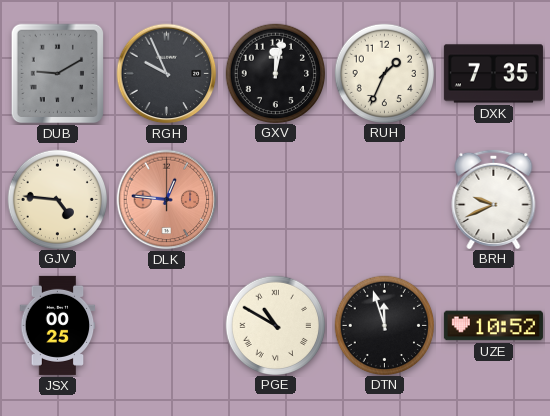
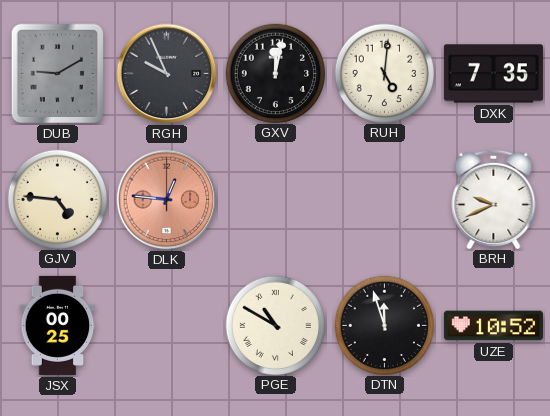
RUH: 1:34 -> 5:01 (384, 73)
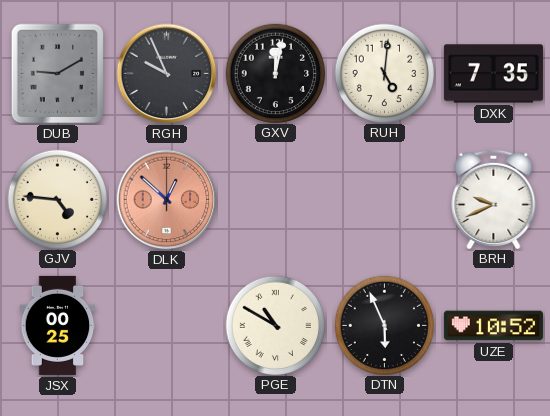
DLK: 12:46 -> 12:52 (167, 200)
DTN: 11:57 -> 5:56 (384, 325)
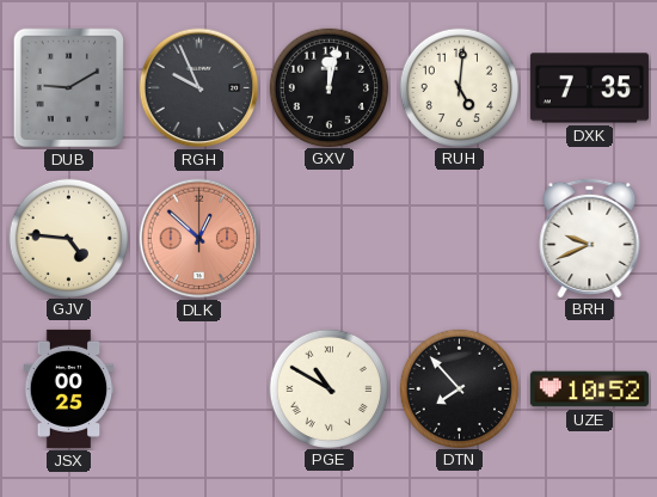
DTN: 5:56 -> 7:53 (459, 388)
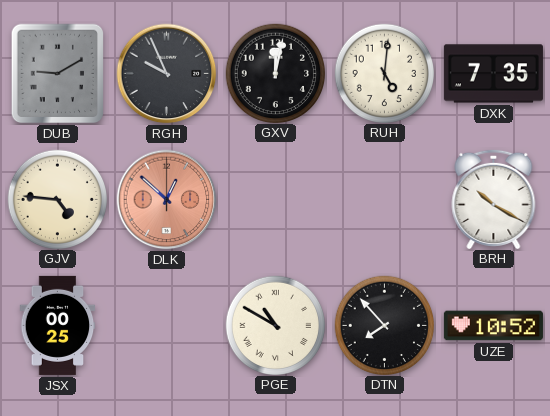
BRH: 9:41 -> 10:20 (494, 198)
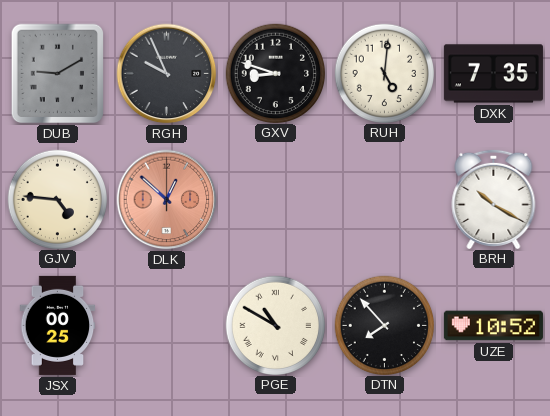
GXV: 12:02 -> 8:48 (275, 73)
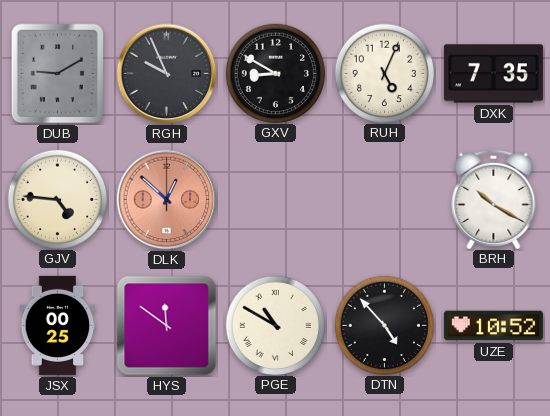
GXV: 8:48 -> 8:50 (275, 73)
RUH: 5:01 -> 5:04 (384, 73)
HYS: none -> 11:51 (167, 326)
DTN: 7:53 -> 4:53 (384, 325)
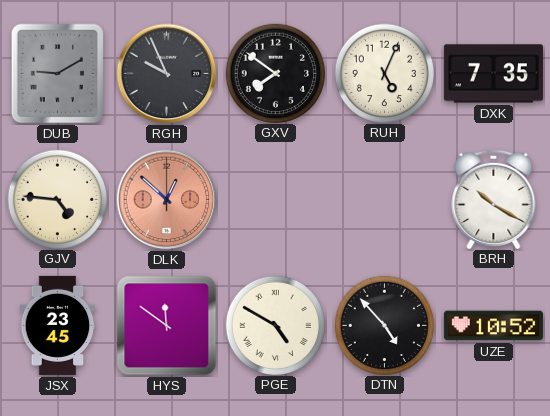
GXV: 8:50 -> 7:51 (275, 73)
JSX: 00:25 -> 23:45 (58, 325)
PGE: 10:50 -> 4:50 (275, 325)
